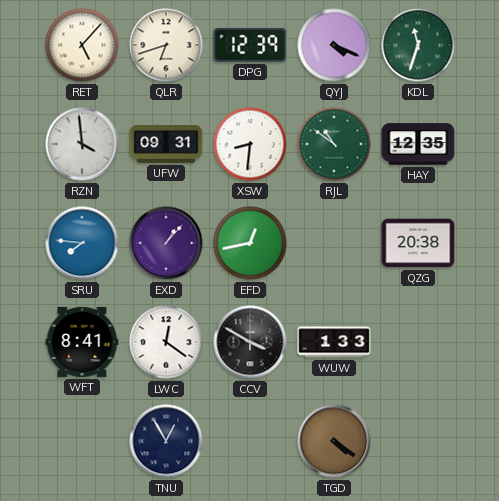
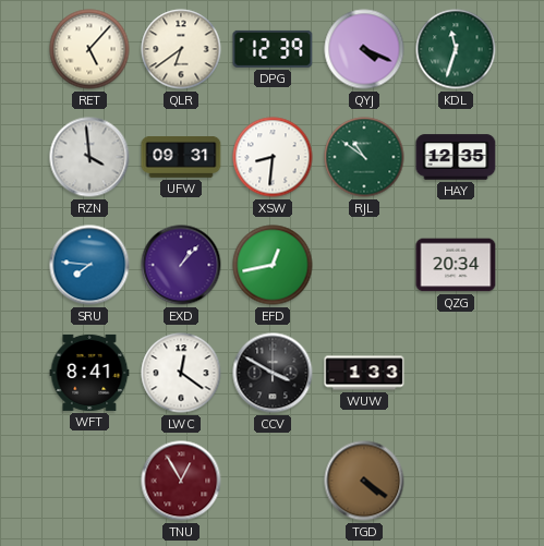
QLR: 6:42 -> 6:39 (181, 49)
QZG: 20:38 -> 20:34 (456, 265)
TNU dial: navy -> burgundy (181, 481)
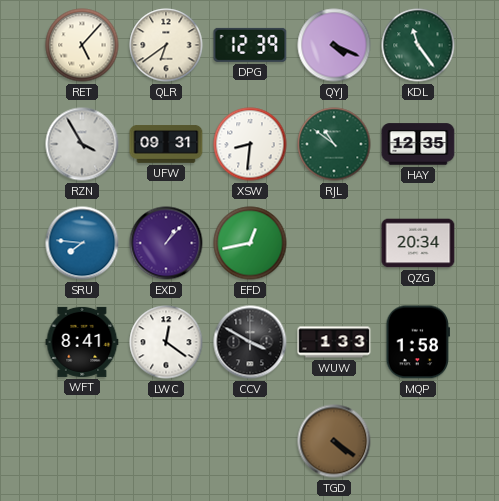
KDL: 11:33 -> 11:24 (418, 45)
RZN: 3:59 -> 3:55 (82, 144)
MQP: none -> 1:58 (417, 342)
TNU: 12:55 -> none (181, 481)
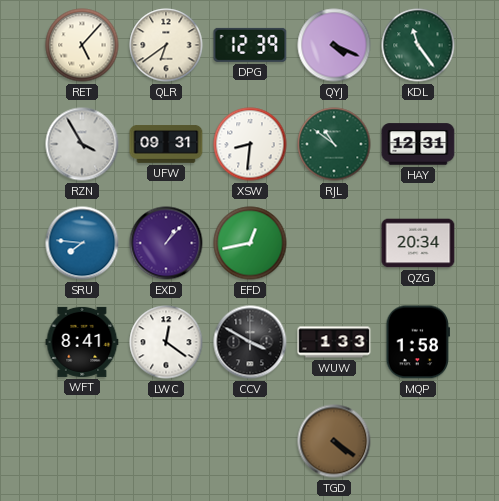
HAY: 12:35 -> 12:31 (418, 144)
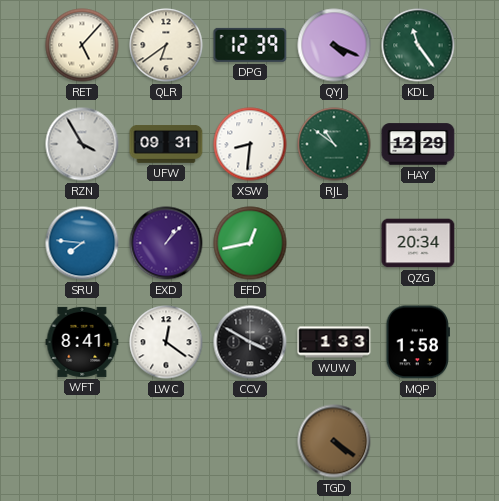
HAY: 12:31 -> 12:29 (418, 144)
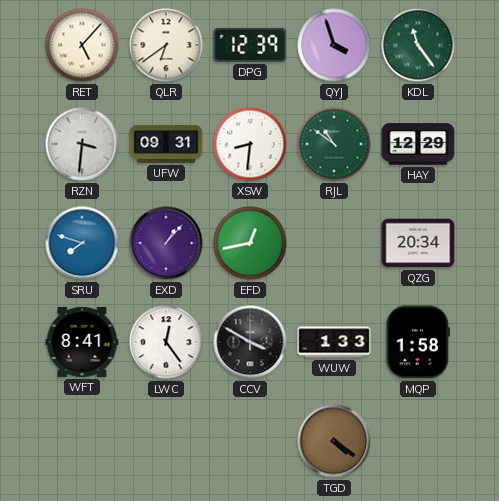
QYJ: 4:19 -> 3:57 (334, 45)
RZN: 3:55 -> 3:31 (82, 144)
SRU: 7:46 -> 7:48 (82, 243)
LWC: 12:21 -> 12:24 (166, 342)
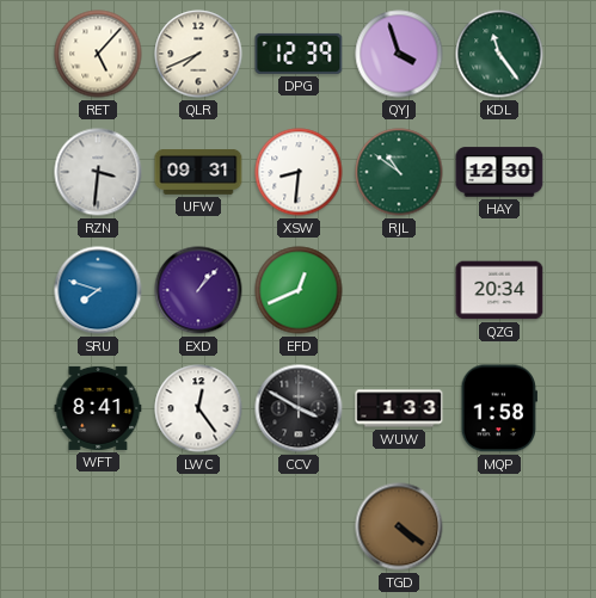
QLR: 6:39 -> 7:41 (198, 54)
HAY: 12:29 -> 12:30 (499, 172)
EFD: 12:43 -> 12:41 (299, 290)
